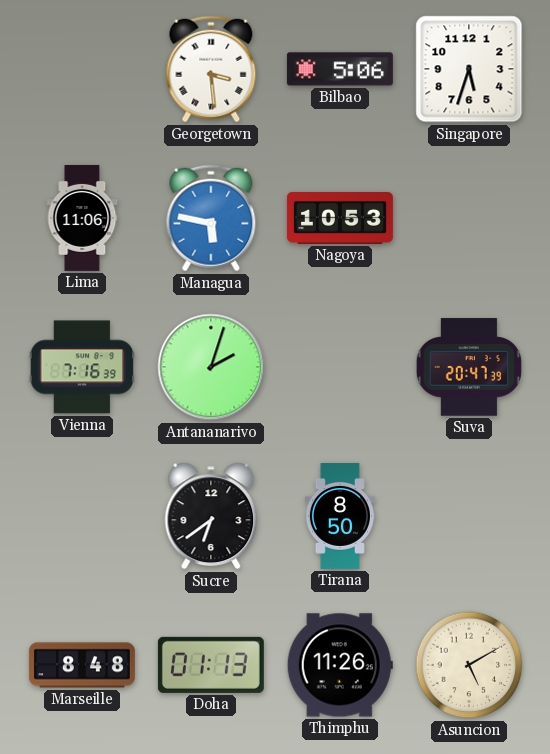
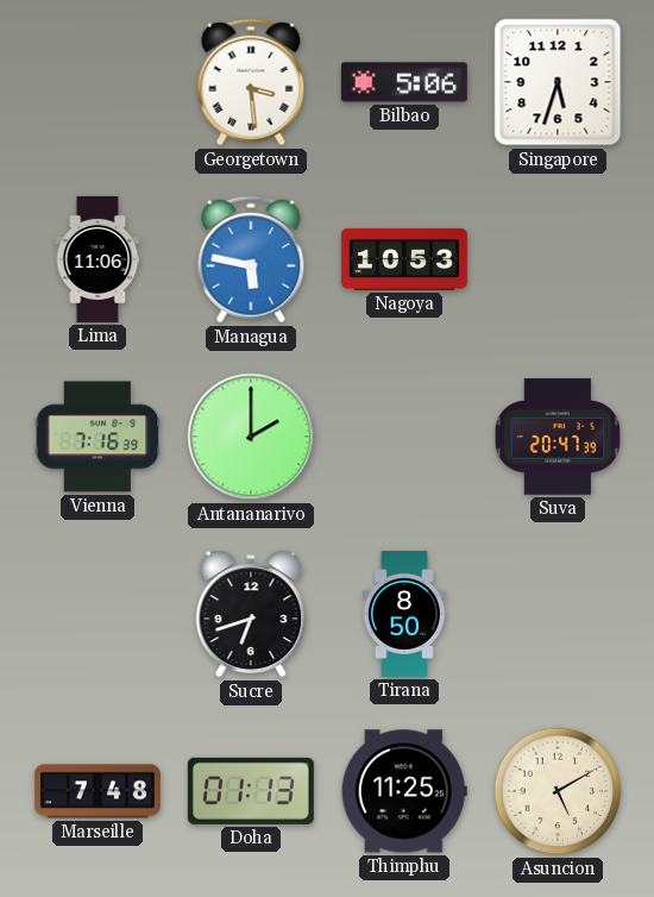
Antananarivo: 2:03 -> 2:00 (251, 437)
Sucre: 6:39 -> 6:42 (251, 614)
Marseille: 8:48 -> 7:48 (98, 791)
Thimphu: 11:26 -> 11:25 (404, 791)
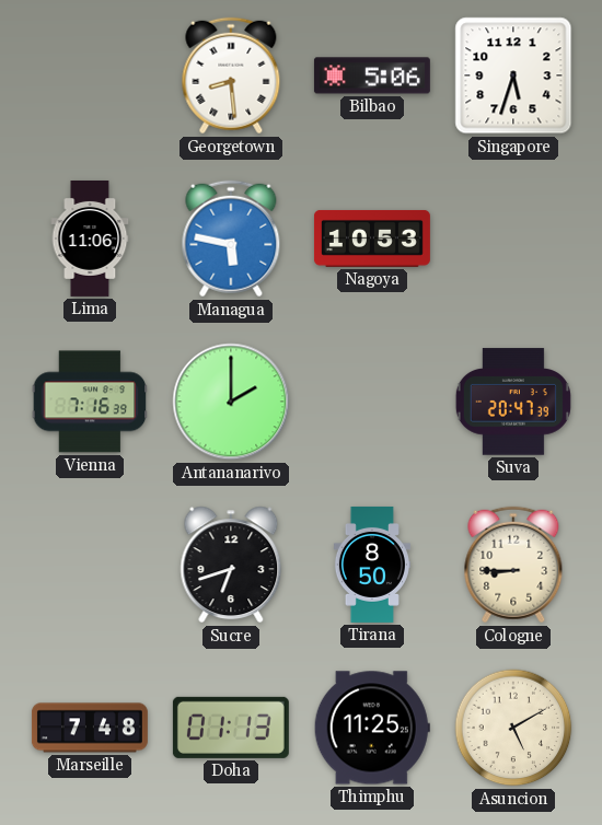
Georgetown: 3:29 -> 8:29 (231, 75)
Cologne: none -> 8:45 (513, 565)
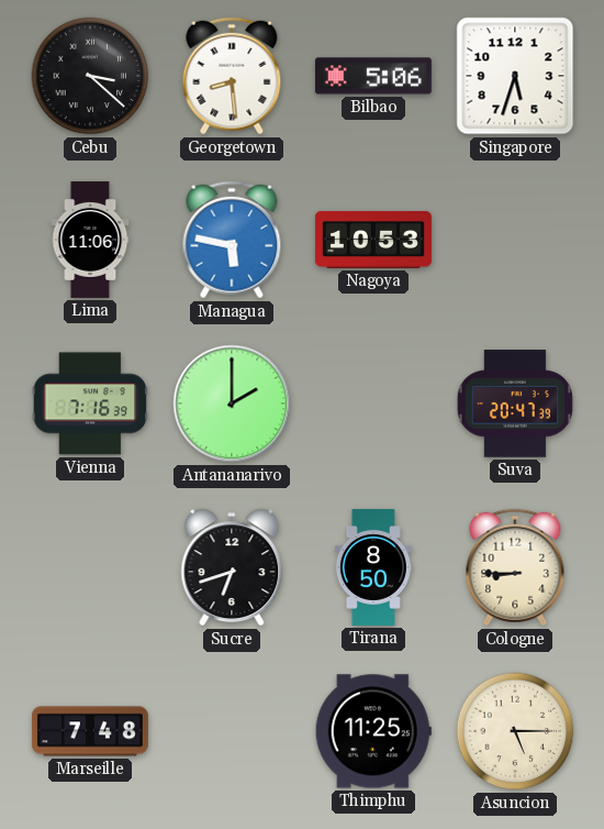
Cebu: none -> 3:22 (90, 76)
Doha: 01:13 -> none (231, 728)
Asuncion: 5:10 -> 5:15 (515, 731)
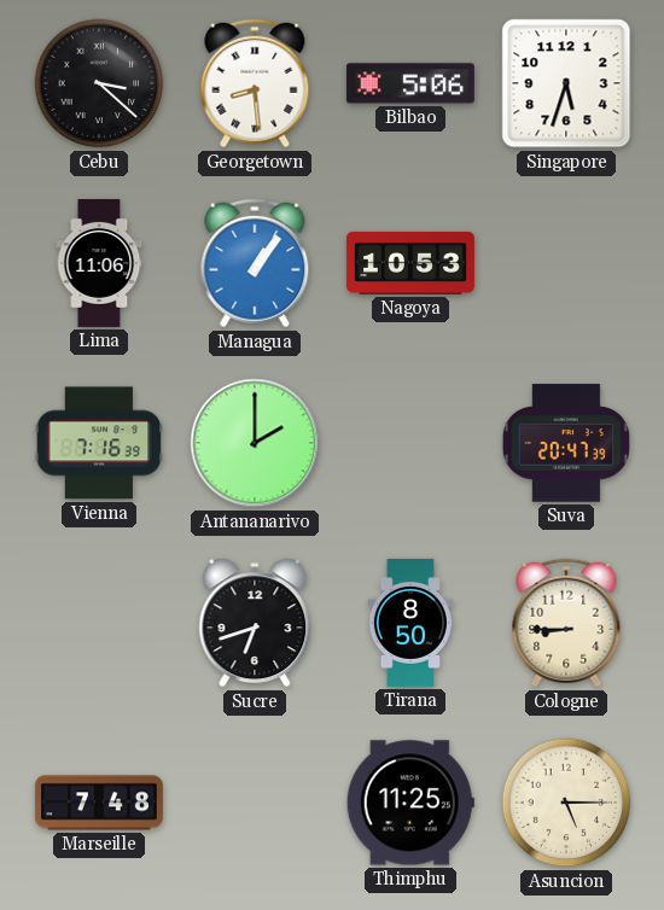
Managua: 5:47 -> 1:06 (255, 263)
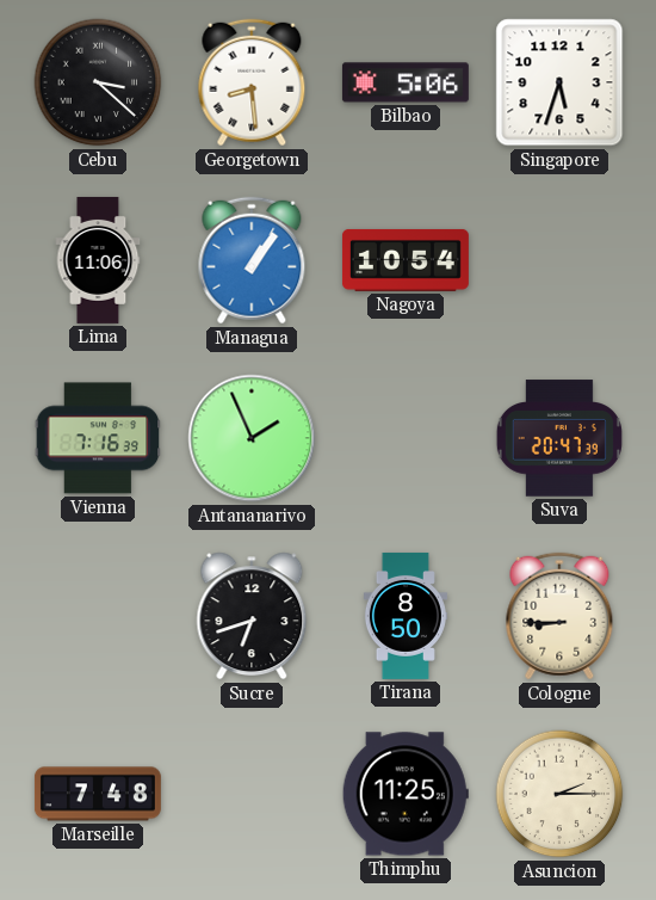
Nagoya: 10:53 -> 10:54 (406, 260)
Antananarivo: 2:00 -> 1:56 (252, 438)
Asuncion: 5:15 -> 2:15 (559, 794)
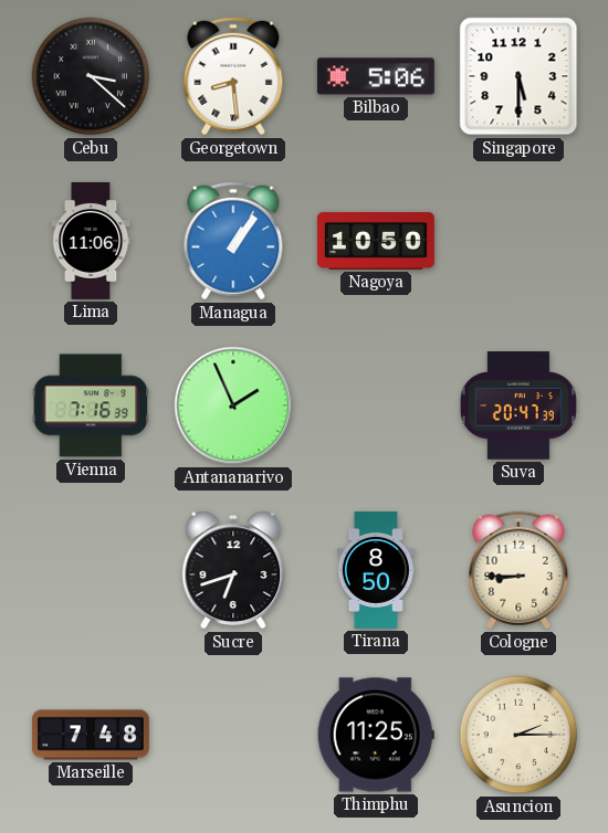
Singapore: 5:33 -> 5:30 (518, 76)
Nagoya: 10:54 -> 10:50 (376, 241)
